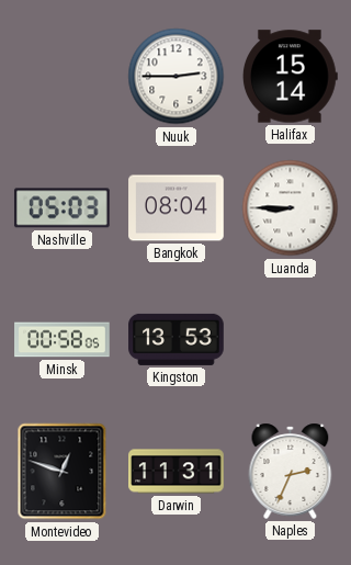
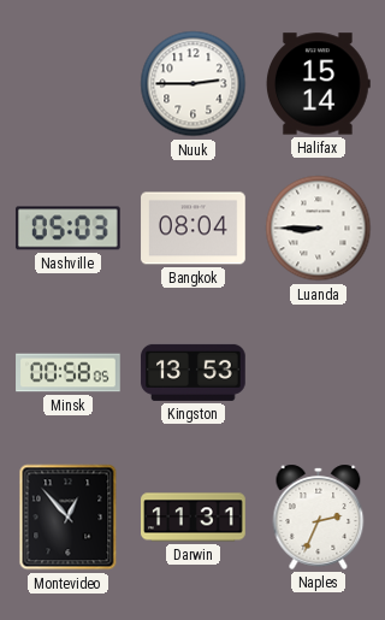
Montevideo: 12:48 -> 12:53 (69, 518)
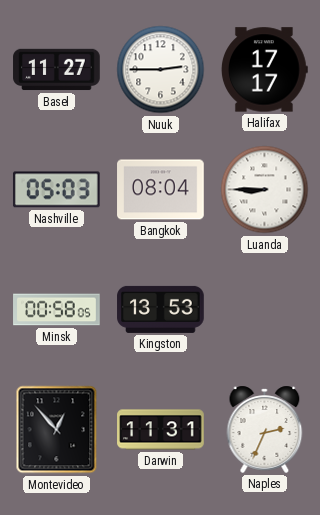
Basel: none -> 11:27 (57, 70)
Halifax: 15:14 -> 17:17 (264, 70)
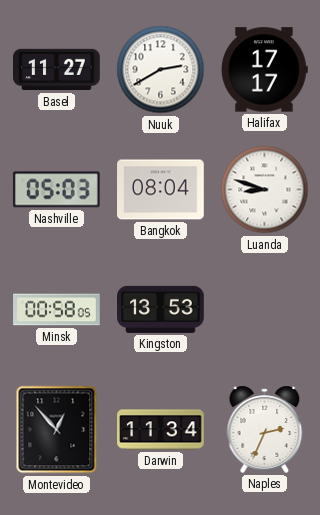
Nuuk: 2:45 -> 2:40 (161, 70)
Luanda: 8:45 -> 8:48 (265, 190)
Darwin: 11:31 -> 11:34 (161, 430)
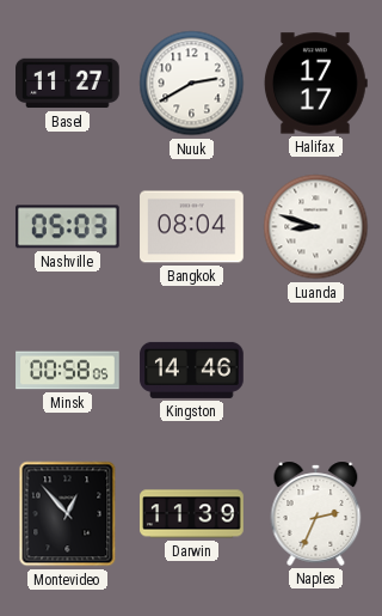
Kingston: 13:53 -> 14:46 (192, 370)
Darwin: 11:34 -> 11:39 (192, 514)
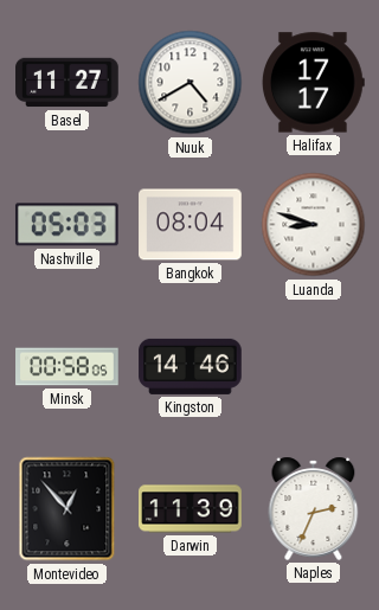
Nuuk: 2:40 -> 4:40 (191, 83)
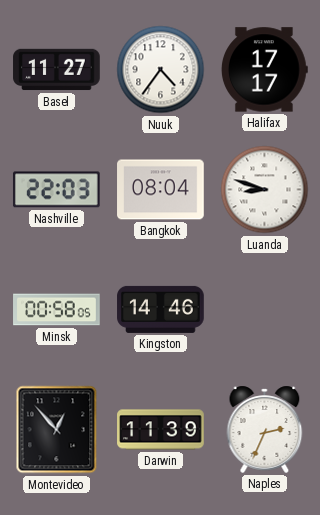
Nuuk: 4:40 -> 4:36 (161, 70)
Nashville: 05:03 -> 22:03 (56, 190)
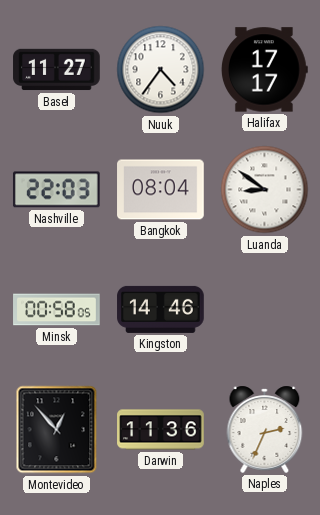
Luanda: 8:48 -> 8:51 (265, 190)
Darwin: 11:39 -> 11:36 (161, 430)
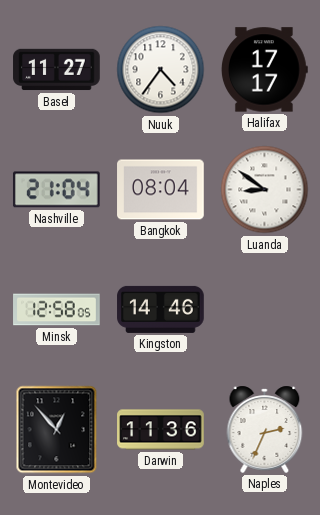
Nashville: 22:03 -> 21:04 (56, 190)
Minsk: 00:58 -> 12:58 (57, 310)
